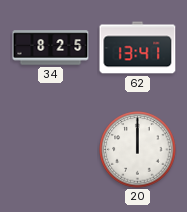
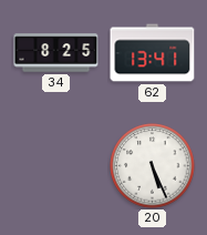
20: 12:00 -> 5:26 (153, 166)
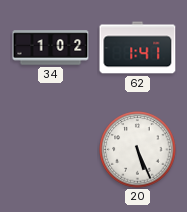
34: 8:25 -> 1:02 (51, 48)
62: 13:41 -> 1:41 (138, 48)
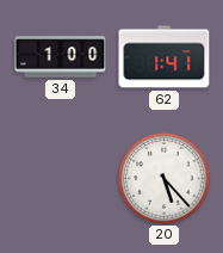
34: 1:02 -> 1:00 (61, 57)
20: 5:26 -> 5:23 (165, 179)
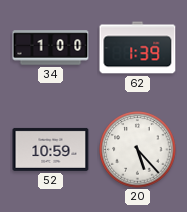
62: 1:41 -> 1:39 (138, 48)
52: none -> 10:59 (51, 149)
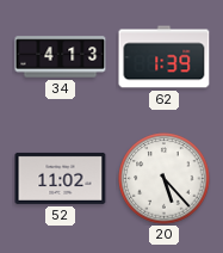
34: 1:00 -> 4:13 (61, 57)
52: 10:59 -> 11:02 (61, 178)
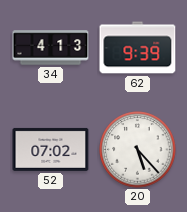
62: 1:39 -> 9:39 (138, 48)
52: 11:02 -> 07:02 (51, 149)
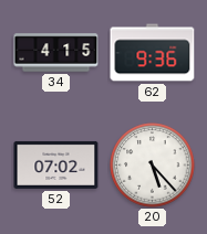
34: 4:13 -> 4:15 (56, 53)
62: 9:39 -> 9:36 (153, 53)
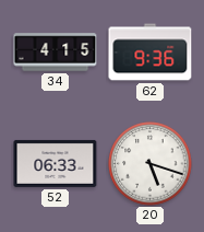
52: 07:02 -> 06:33 (56, 163)
20: 5:23 -> 5:18 (151, 164)
